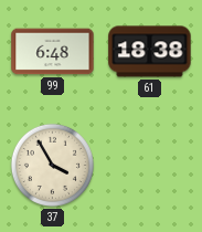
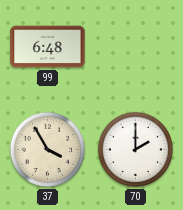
61: 18:38 -> none (150, 52)
70: none -> 2:00 (135, 149)
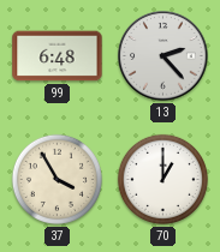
13: none -> 2:23 (163, 56)
70: 2:00 -> 1:00 (162, 179)
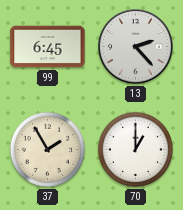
99: 6:48 -> 6:45 (48, 47)
37: 3:55 -> 1:55 (47, 149)
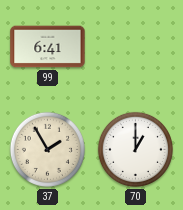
99: 6:45 -> 6:41 (48, 47)
13: 2:23 -> none (136, 47)
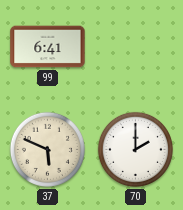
37: 1:55 -> 5:49 (47, 149)
70: 1:00 -> 2:00 (135, 149)
